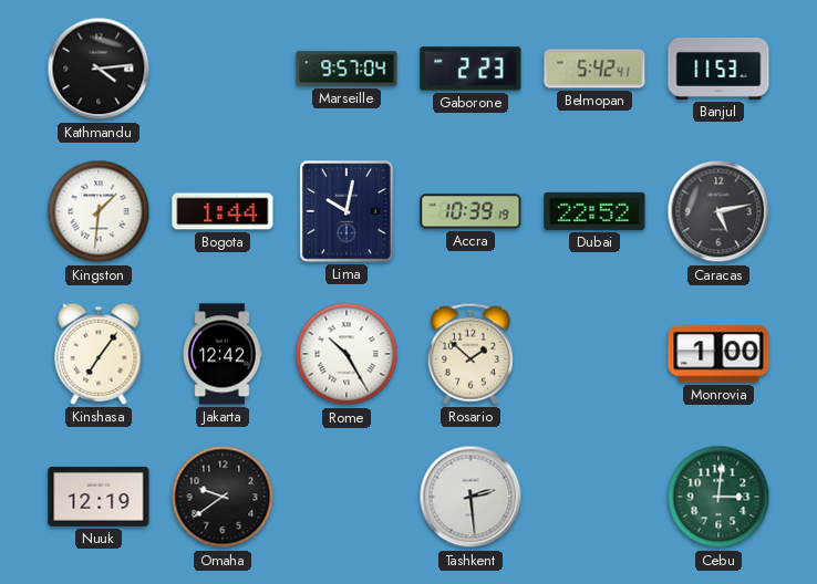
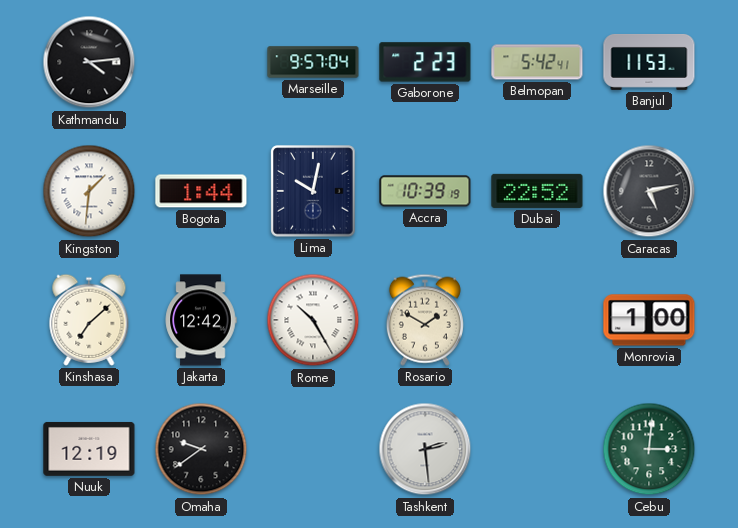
Kinshasa: 7:06 -> 7:08 (89, 320)
Rosario: 1:52 -> 1:50 (425, 320)
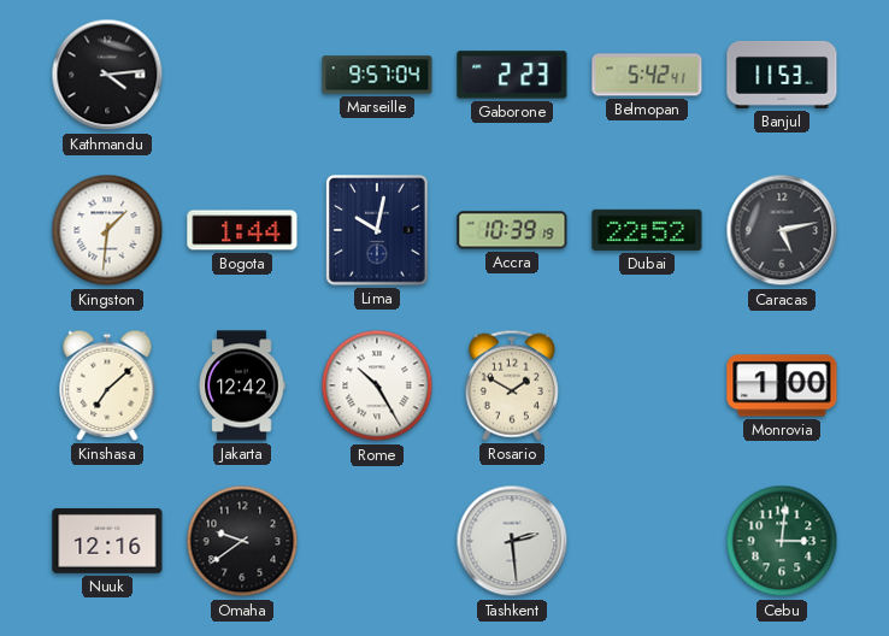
Nuuk: 12:19 -> 12:16 (107, 541)
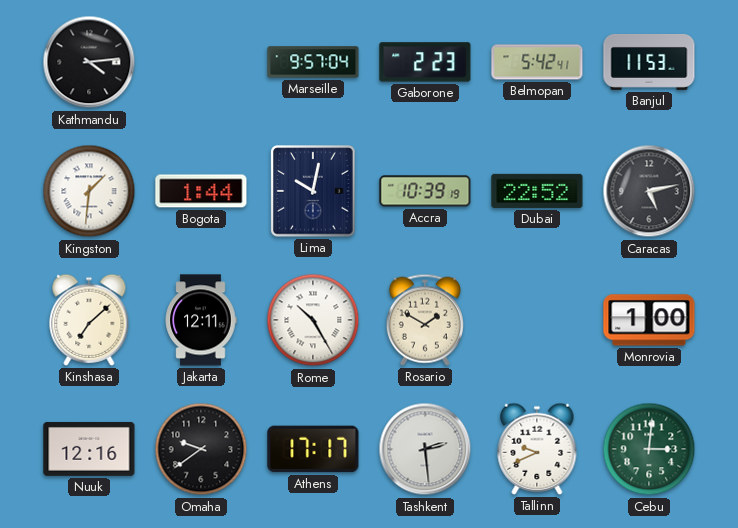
Jakarta: 12:42 -> 12:11 (201, 320)
Athens: none -> 17:17 (313, 449)
Tallinn: none -> 9:41 (537, 449)
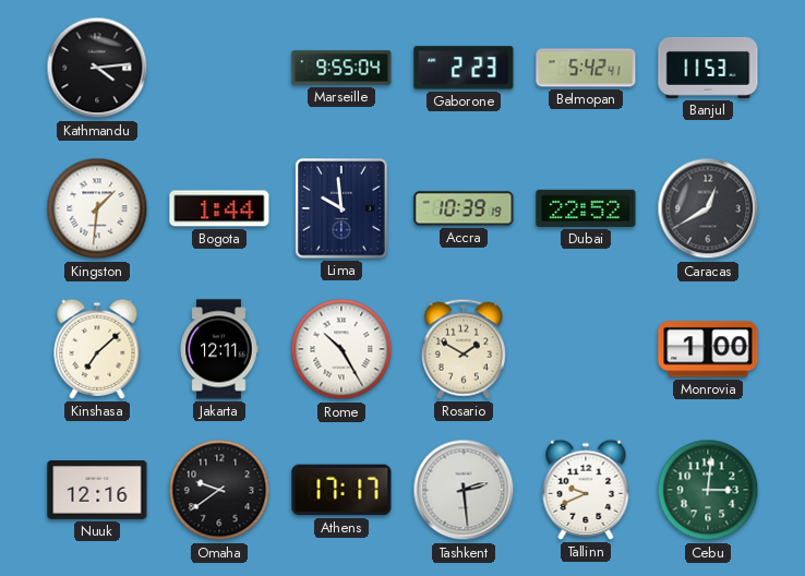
Marseille: 9:57 -> 9:55 (341, 68)
Lima: 10:02 -> 9:59 (341, 208)
Caracas: 5:13 -> 12:40 (708, 208)
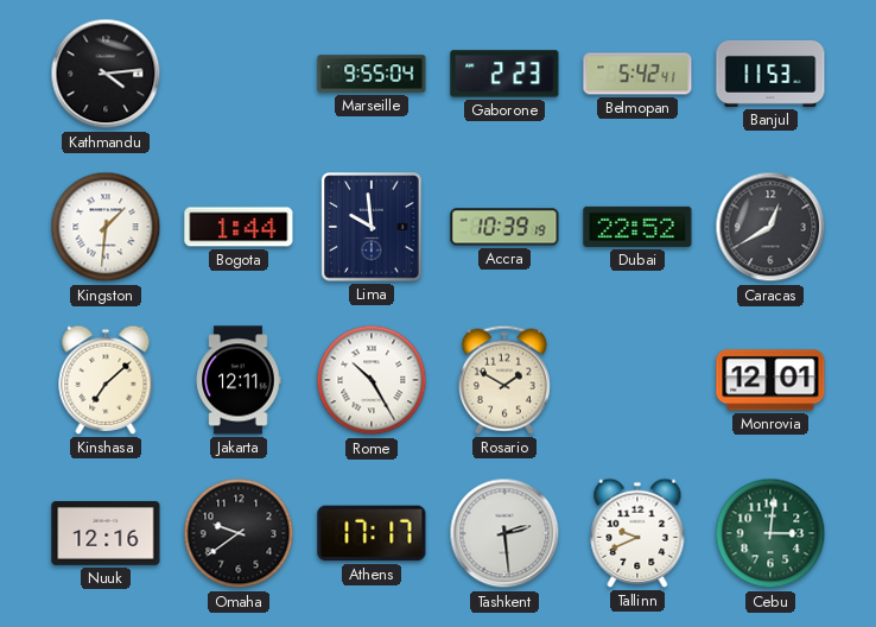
Monrovia: 1:00 -> 12:01 (770, 380)
